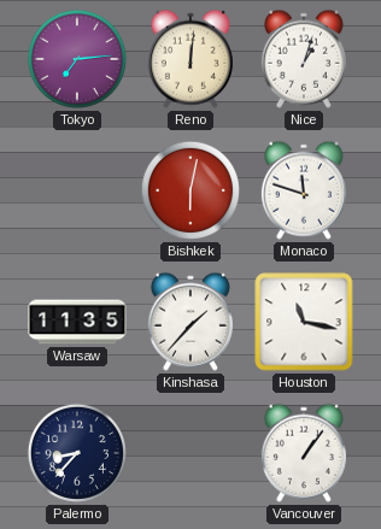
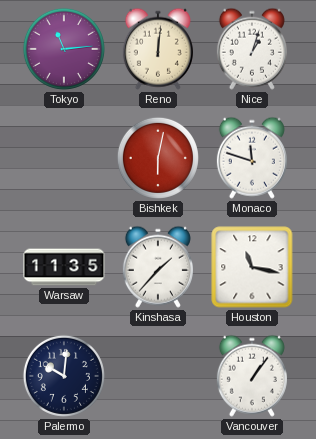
Tokyo: 7:14 -> 11:14 (64, 49)
Palermo: 8:37 -> 10:01 (64, 376)
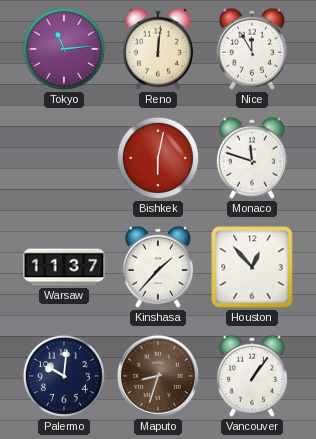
Nice: 1:03 -> 11:55 (252, 49)
Warsaw: 11:35 -> 11:37 (64, 267)
Houston: 11:17 -> 12:53 (252, 267)
Maputo: none -> 8:33 (158, 376)
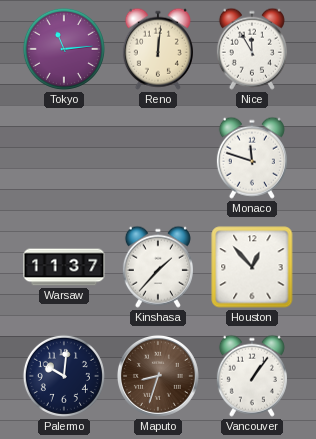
Bishkek: 6:02 -> none (158, 158)
